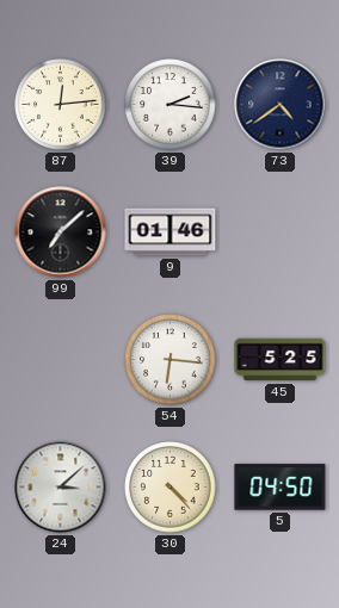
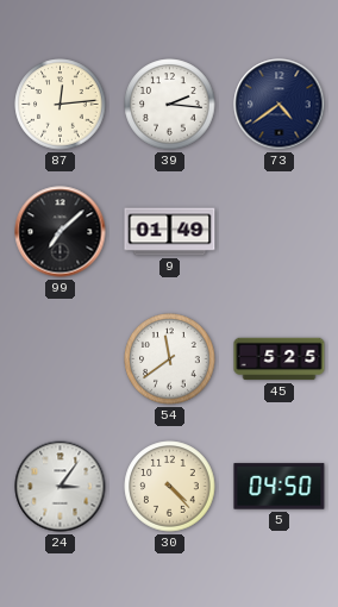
9: 01:46 -> 01:49 (170, 232)
54: 6:16 -> 11:39 (170, 359)
24: 3:08 -> 3:06 (61, 487)
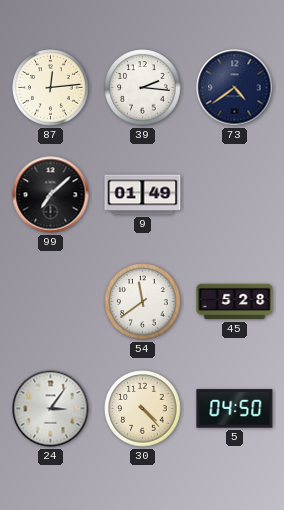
45: 5:25 -> 5:28 (235, 302)
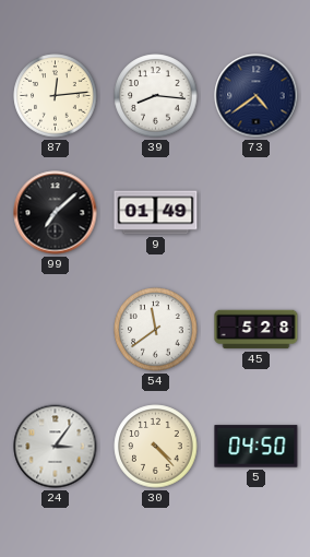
39: 2:16 -> 8:16 (156, 96)
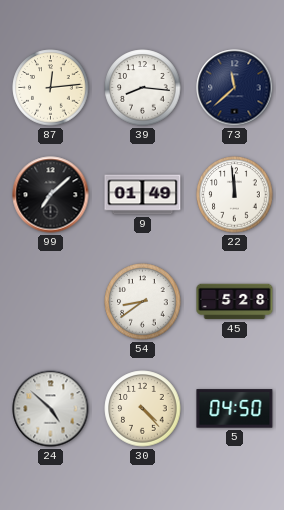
73: 4:39 -> 11:38 (235, 88)
22: none -> 11:59 (235, 195)
54: 11:39 -> 8:39 (143, 302)
24: 3:06 -> 4:52 (51, 409)
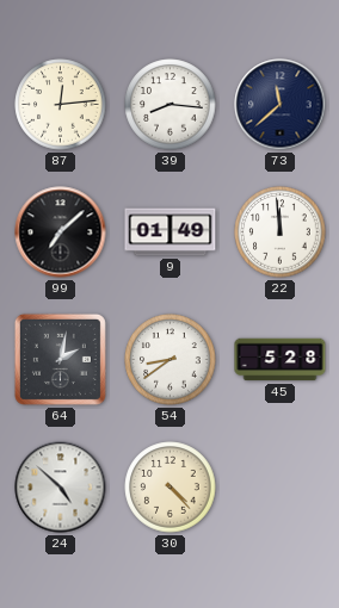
64: none -> 2:02 (60, 359)
5: 04:50 -> none (235, 409)
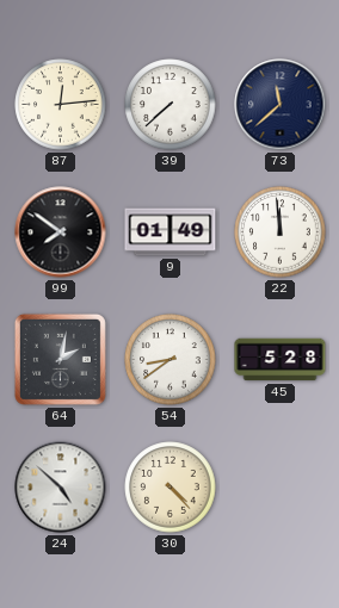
39: 8:16 -> 7:38 (171, 105)
99: 7:08 -> 7:51 (61, 232)
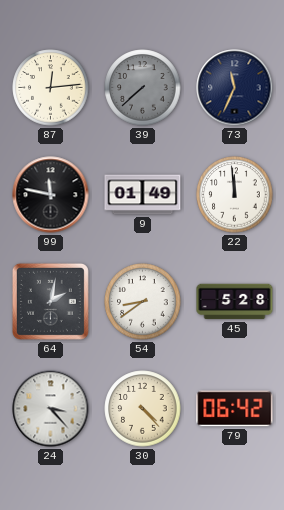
39 dial: white -> grey (143, 88)
73: 11:38 -> 11:34 (235, 88)
99: 7:51 -> 11:47 (51, 195)
24: 4:52 -> 3:23 (51, 409)
79: none -> 06:42 (235, 409)
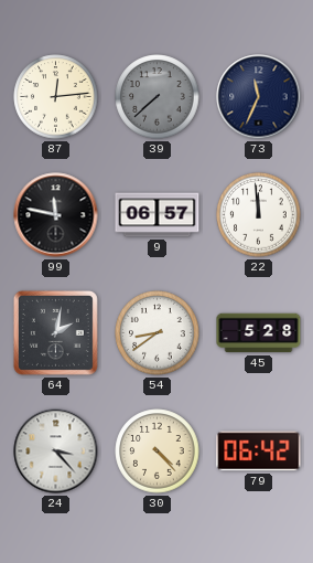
9: 01:49 -> 06:57 (158, 215)
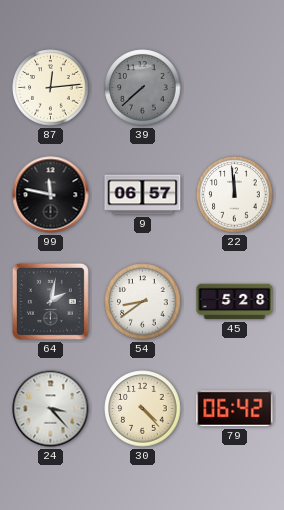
73: 11:34 -> none (259, 97)
